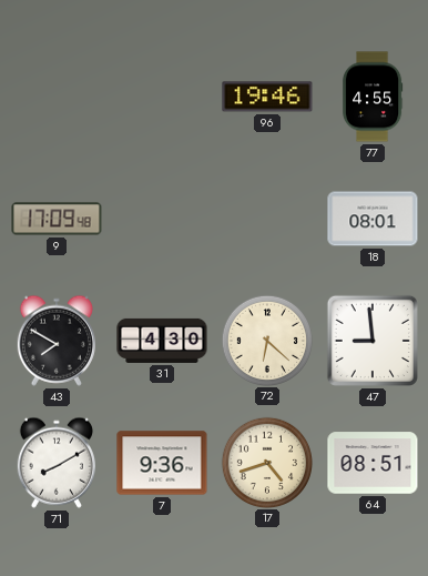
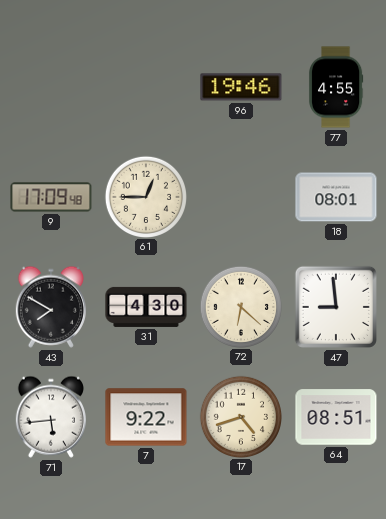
61: none -> 12:45 (145, 196)
71: 8:10 -> 5:44 (51, 417)
7: 9:36 -> 9:22 (146, 417)
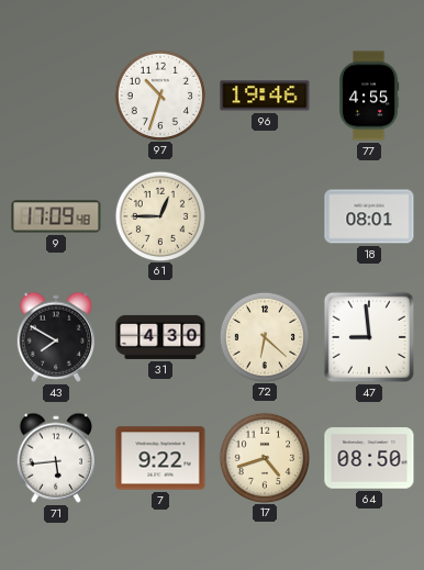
97: none -> 10:33 (159, 94)
64: 08:51 -> 08:50 (369, 458)
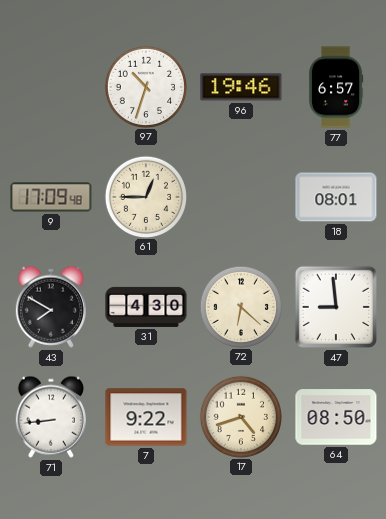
77: 4:55 -> 6:57 (336, 87)
71: 5:44 -> 8:44 (51, 417)
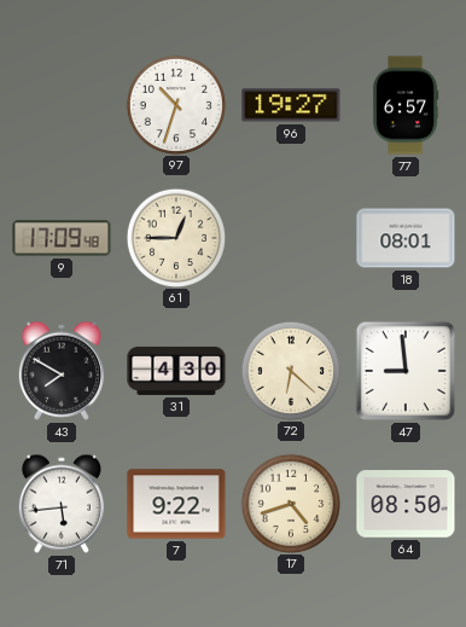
96: 19:46 -> 19:27 (291, 105)
71: 8:44 -> 5:44 (62, 504)
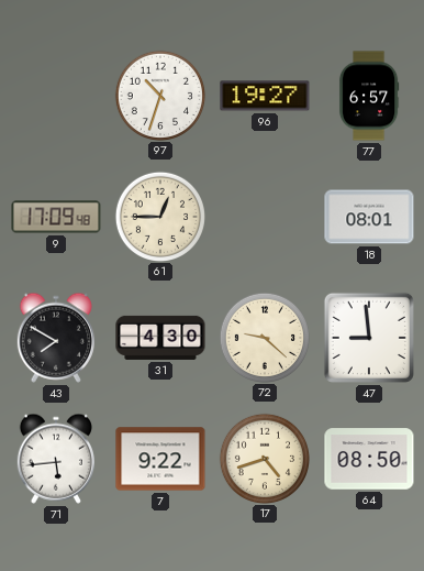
72: 6:22 -> 9:22 (264, 337)
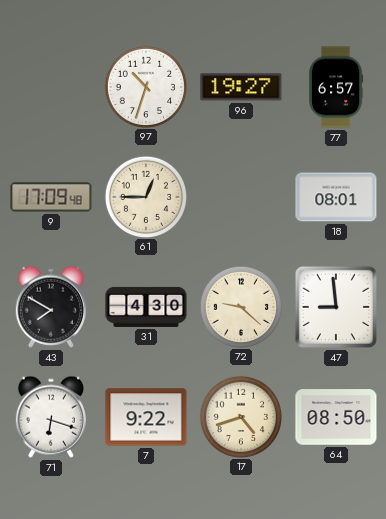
71: 5:44 -> 6:18 (51, 417)
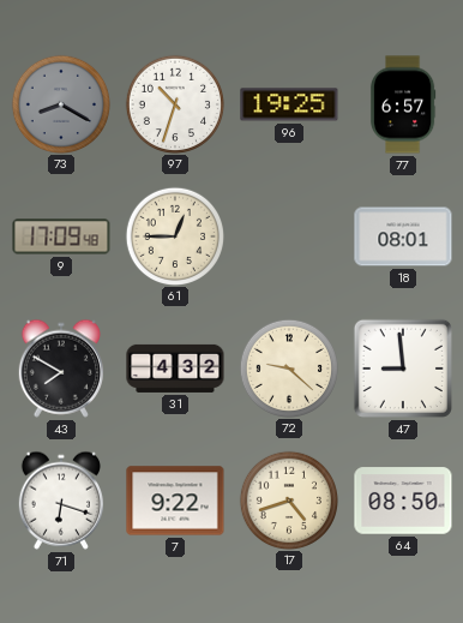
73: none -> 8:20 (60, 103)
96: 19:27 -> 19:25 (289, 104)
31: 4:30 -> 4:32 (175, 369)
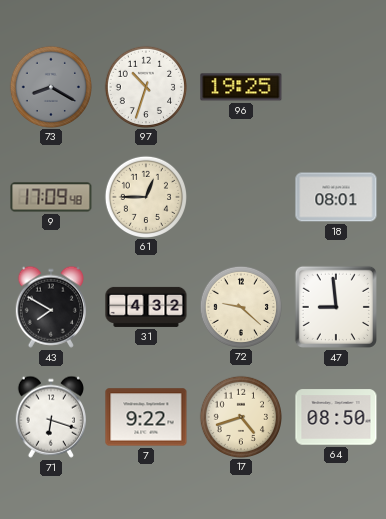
77: 6:57 -> none (403, 104)
